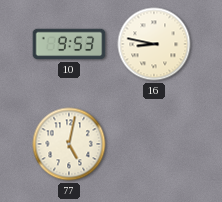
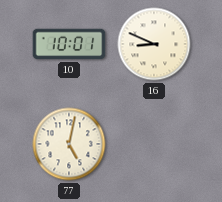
10: 9:53 -> 10:01 (69, 44)
16: 8:47 -> 8:49 (154, 44)
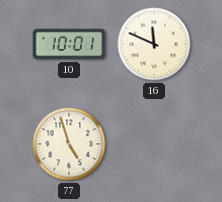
16: 8:49 -> 11:49 (154, 44)
77: 5:02 -> 4:57 (69, 144)
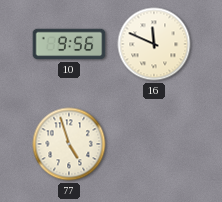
10: 10:01 -> 9:56 (69, 44)
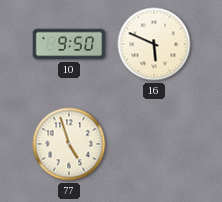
10: 9:56 -> 9:50 (69, 44)
16: 11:49 -> 5:49 (154, 44)
